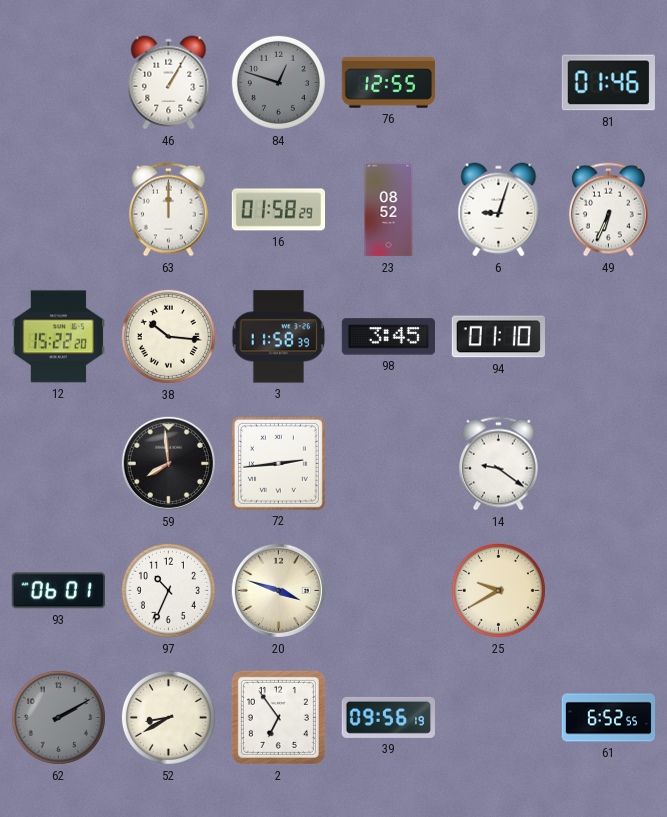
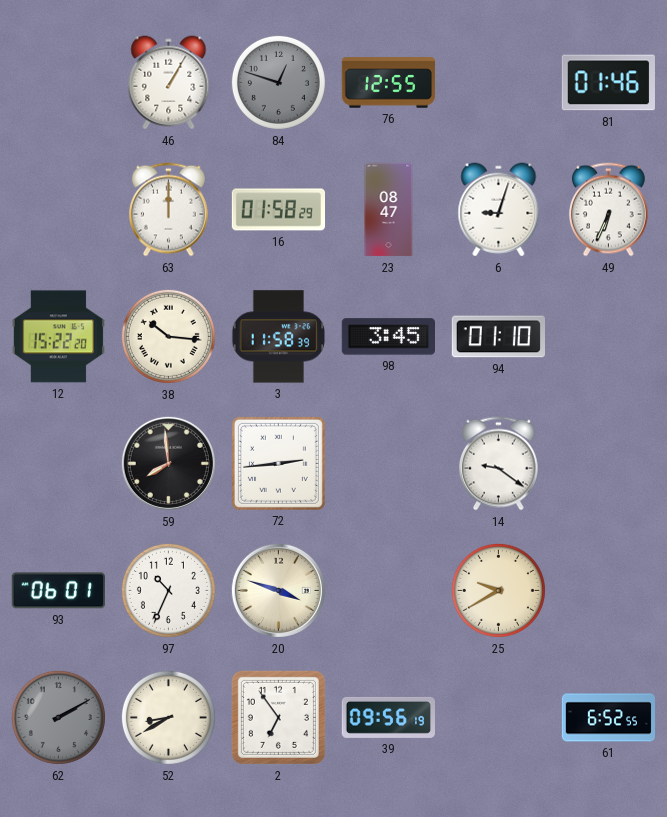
23: 08:52 -> 08:47 (389, 210)
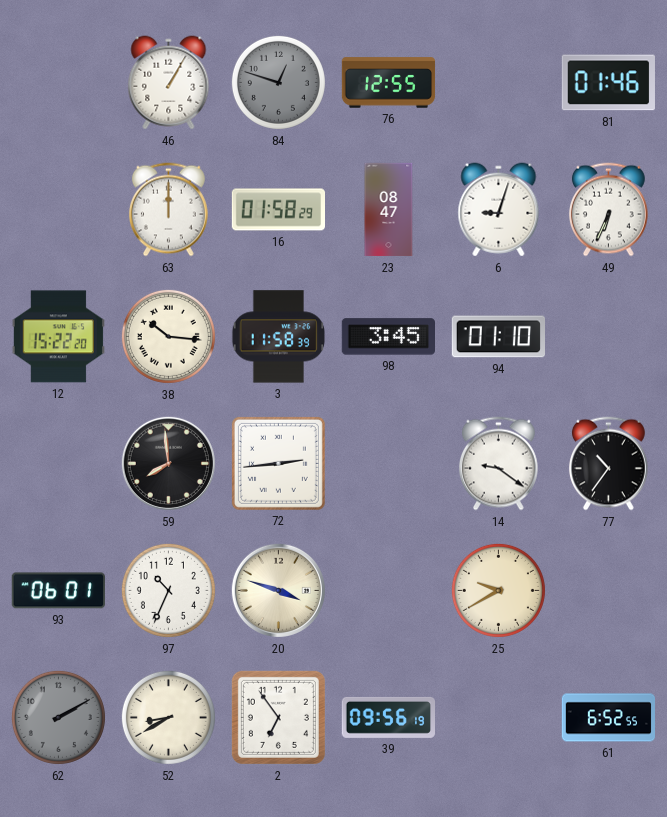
77: none -> 10:36 (608, 464)
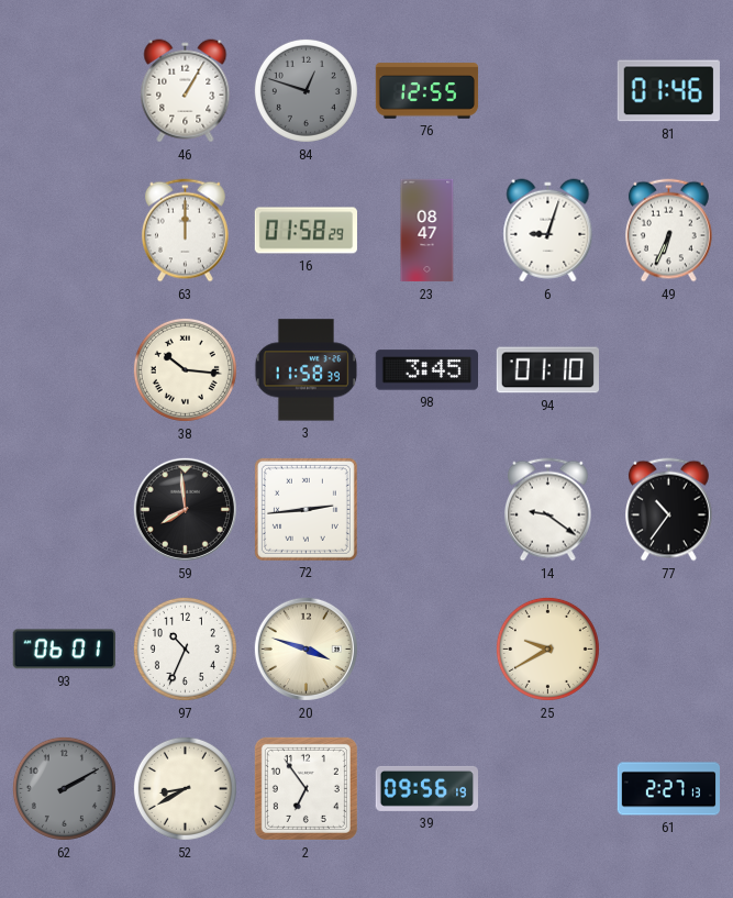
12: 15:22 -> none (58, 337)
61: 6:52 -> 2:27 (668, 789)
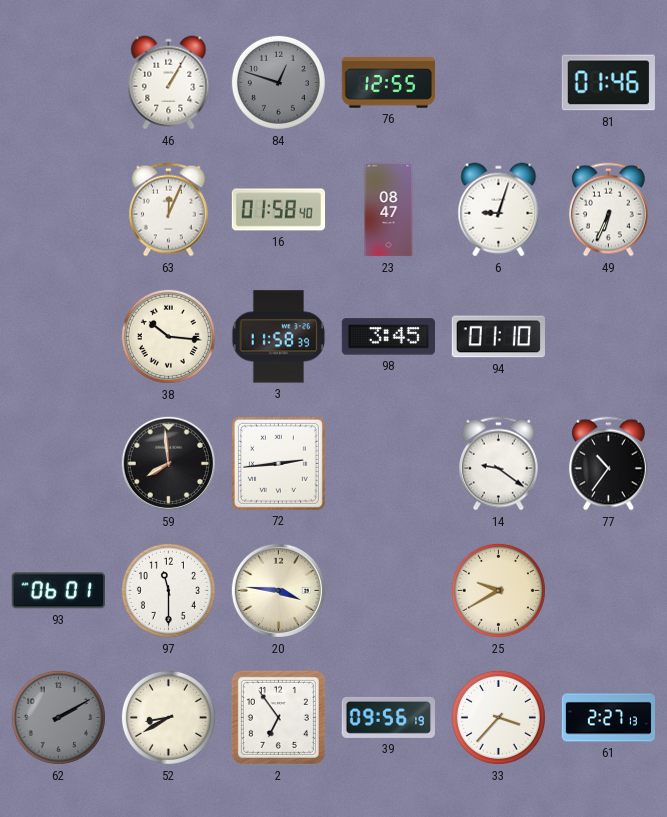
63: 12:00 -> 12:04 (168, 210)
16: 01:58:29 -> 01:58:40 (278, 210)
97: 10:34 -> 11:30 (168, 590)
20: 3:48 -> 3:46 (278, 590)
33: none -> 3:37 (498, 717)
